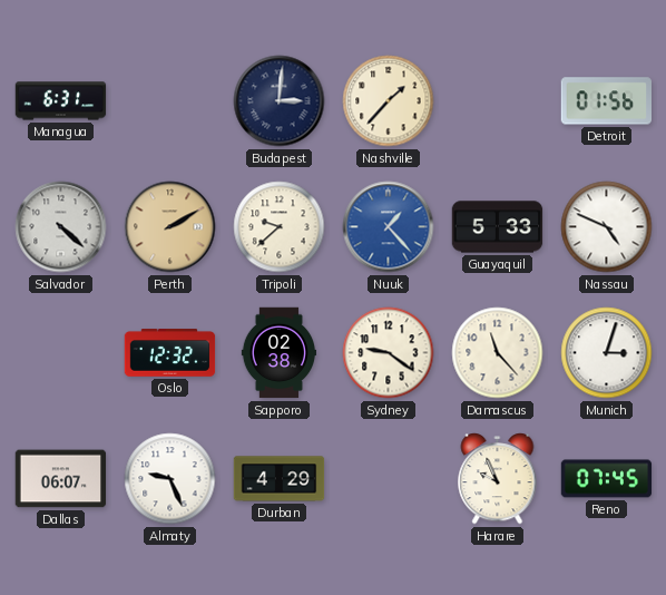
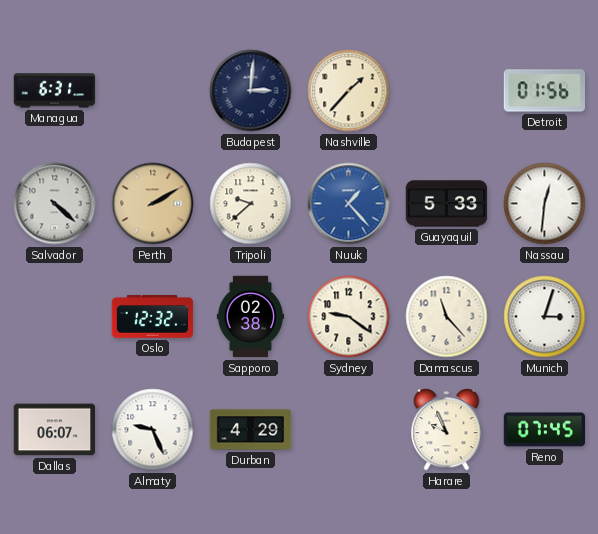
Nassau: 4:49 -> 12:31 (545, 204)
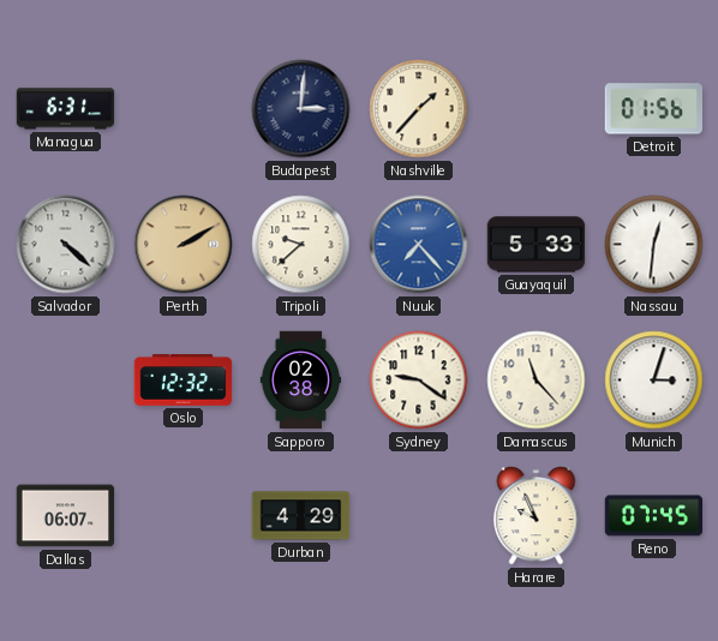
Nuuk: 1:23 -> 7:23 (419, 245)
Almaty: 9:26 -> none (153, 430)
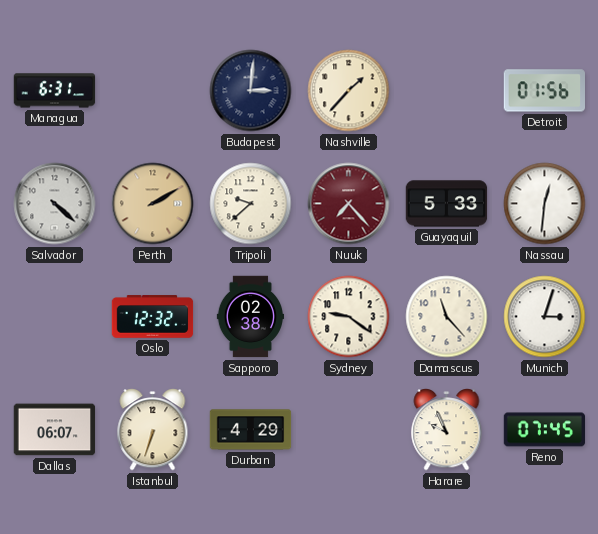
Nuuk dial: blue -> burgundy (349, 204)
Istanbul: none -> 6:33 (153, 430)
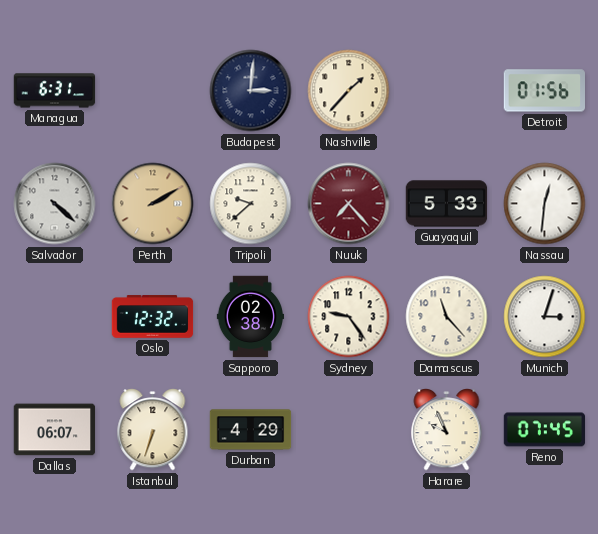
Sydney: 9:21 -> 9:24 (349, 317)
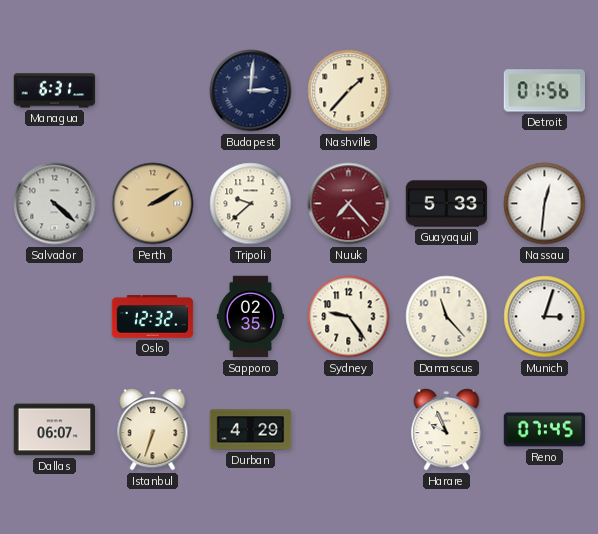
Sapporo: 02:38 -> 02:35 (250, 317)
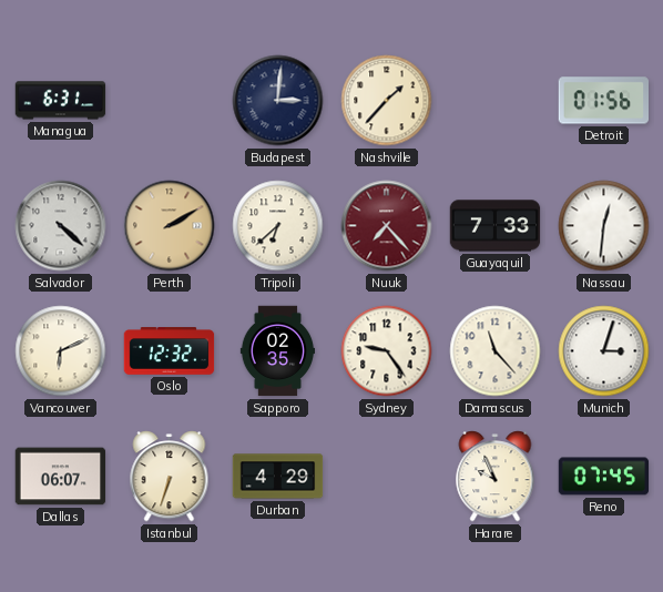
Tripoli: 9:38 -> 6:38 (278, 226)
Guayaquil: 5:33 -> 7:33 (496, 226)
Vancouver: none -> 6:11 (61, 351)
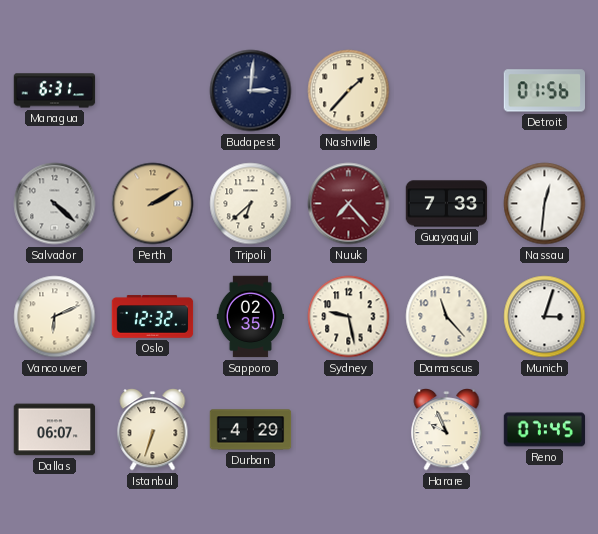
Sydney: 9:24 -> 9:28 (349, 317)
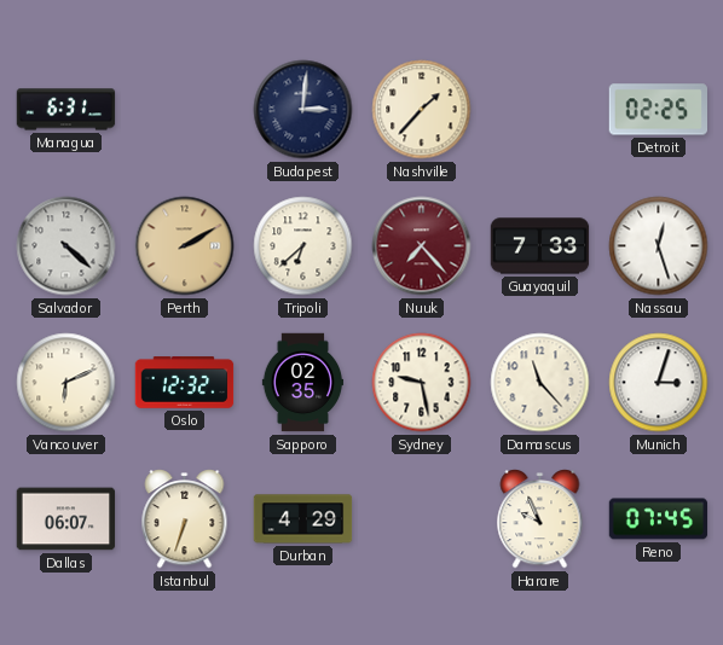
Detroit: 01:56 -> 02:25 (659, 110)
Nassau: 12:31 -> 12:27 (659, 246)
